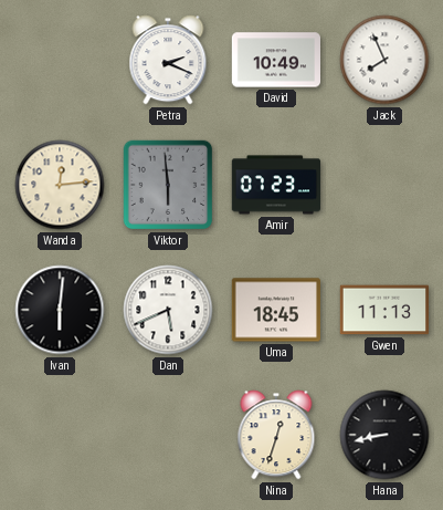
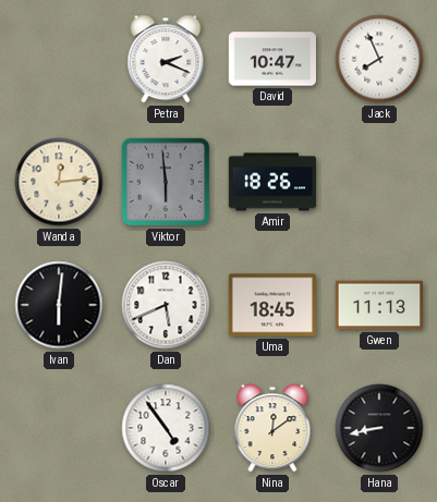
David: 10:49 -> 10:47 (271, 59)
Amir: 07:23 -> 18:26 (272, 182)
Oscar: none -> 4:54 (166, 428)
Nina: 12:33 -> 12:09 (272, 428)
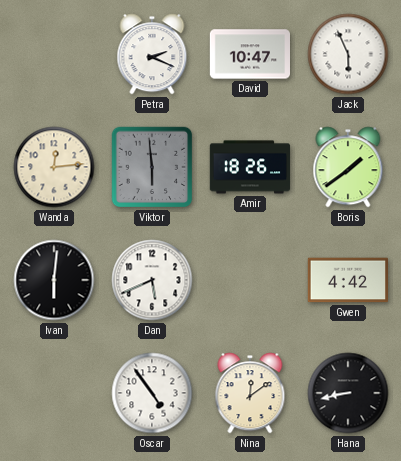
Jack: 7:56 -> 5:56 (348, 54)
Boris: none -> 1:39 (348, 167)
Uma: 18:45 -> none (271, 305)
Gwen: 11:13 -> 4:42 (347, 280)
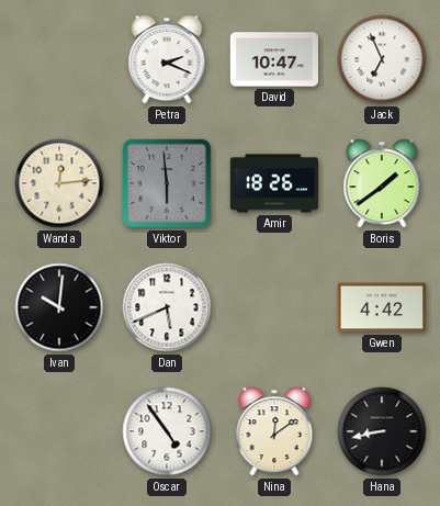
Jack: 5:56 -> 6:56 (382, 59)
Ivan: 6:01 -> 10:01 (59, 307)
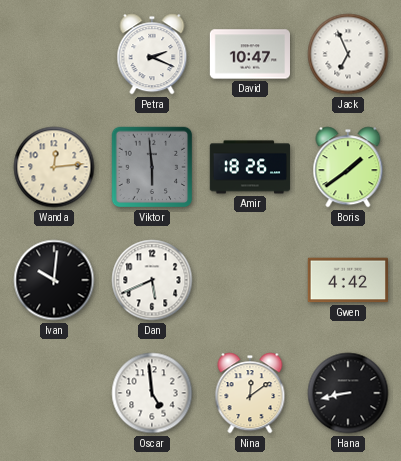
Oscar: 4:54 -> 4:59 (152, 393)
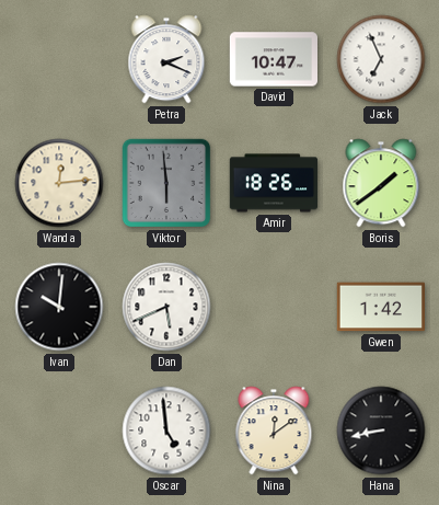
Gwen: 4:42 -> 1:42 (380, 307)
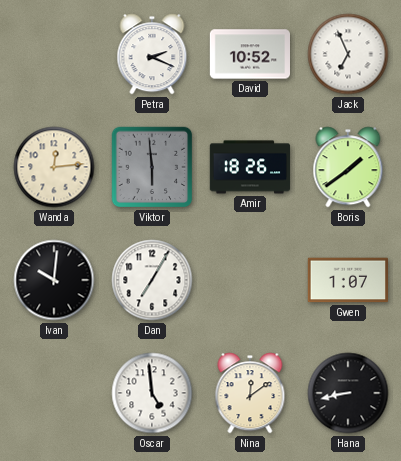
David: 10:47 -> 10:52 (249, 54)
Dan: 5:41 -> 7:05 (152, 280)
Gwen: 1:42 -> 1:07 (347, 280)
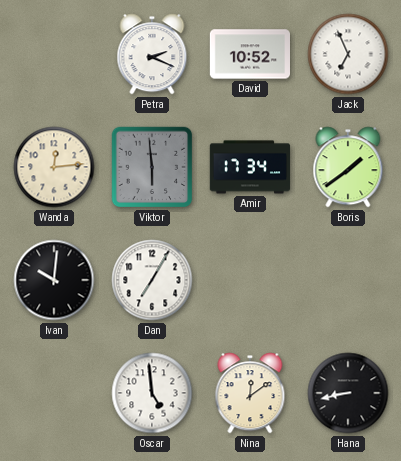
Amir: 18:26 -> 17:34 (250, 167)
Gwen: 1:07 -> none (347, 280)
